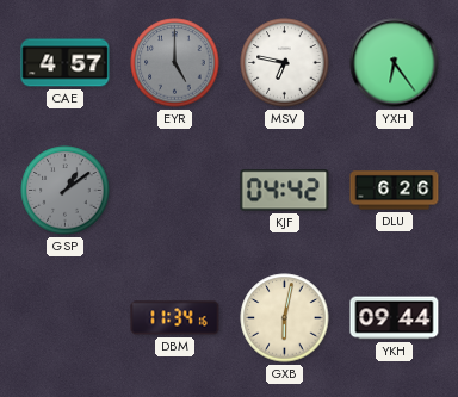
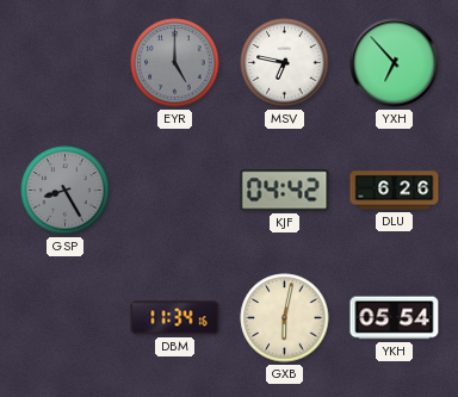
CAE: 4:57 -> none (66, 63)
YXH: 6:24 -> 6:53 (395, 63)
GSP: 1:09 -> 8:25 (66, 191)
YKH: 09:44 -> 05:54 (395, 318)
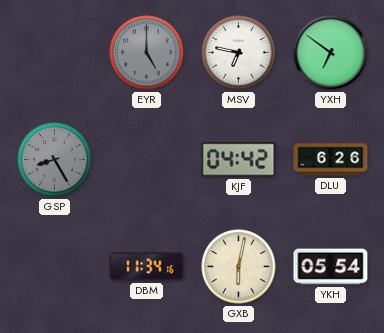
YXH: 6:53 -> 6:51 (331, 53)
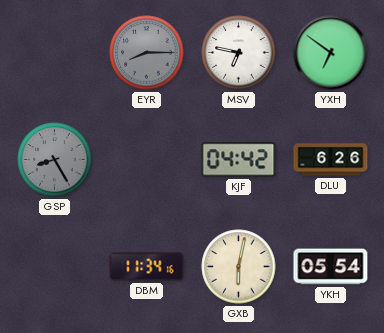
EYR: 5:00 -> 8:15 (147, 53)
